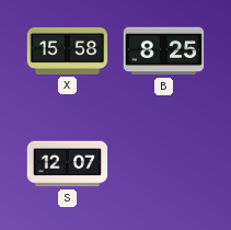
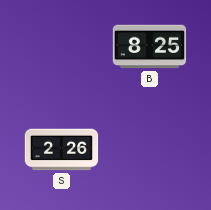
X: 15:58 -> none (68, 50)
S: 12:07 -> 2:26 (62, 150)
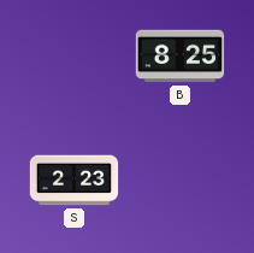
S: 2:26 -> 2:23 (75, 181)
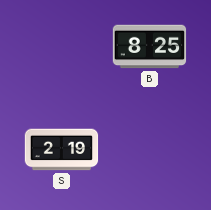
S: 2:23 -> 2:19 (62, 150)
